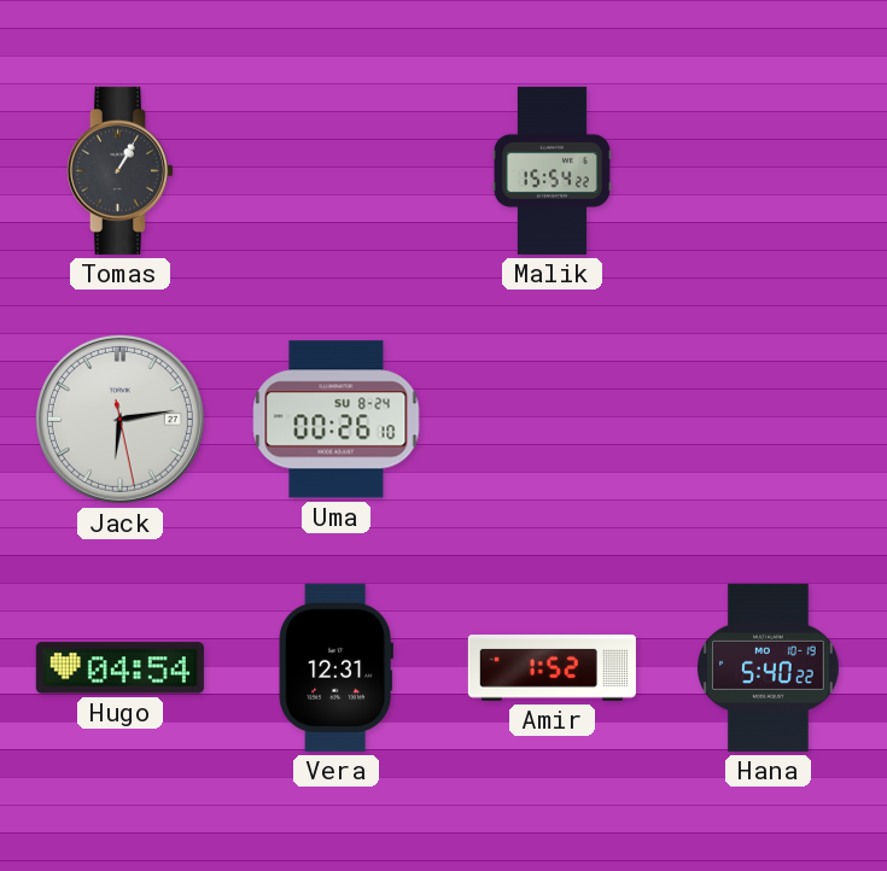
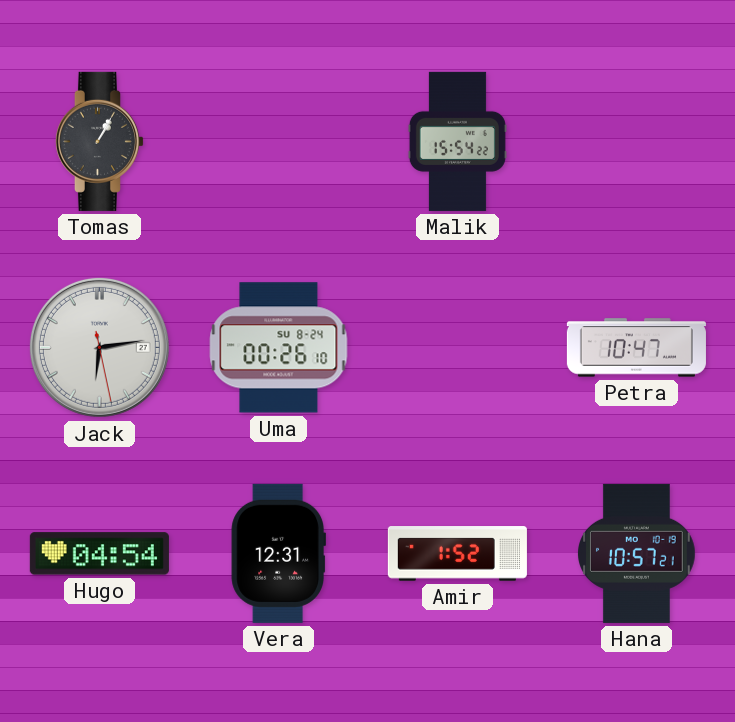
Petra: none -> 10:47 (636, 348)
Hana: 5:40 -> 10:57 (637, 553)
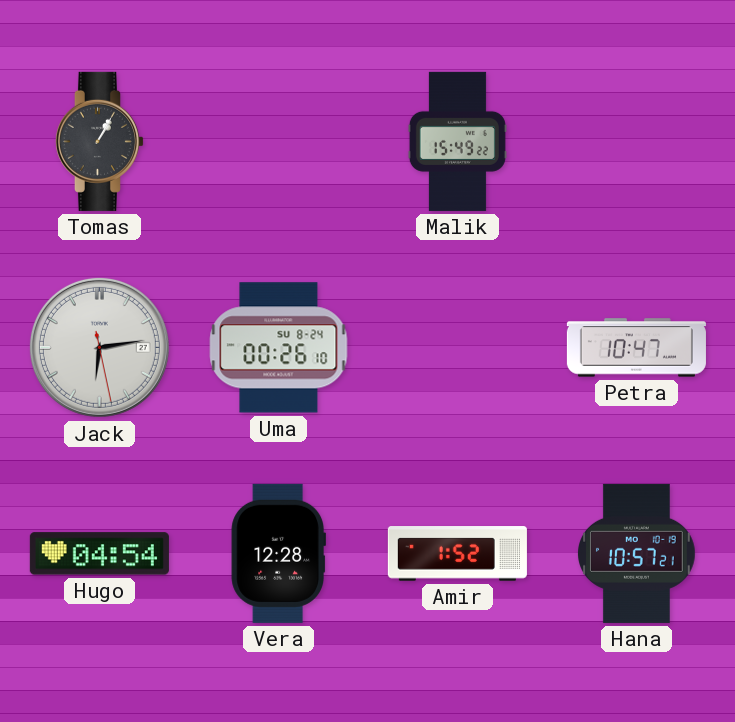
Malik: 15:54 -> 15:49 (457, 141)
Vera: 12:31 -> 12:28 (278, 553)
